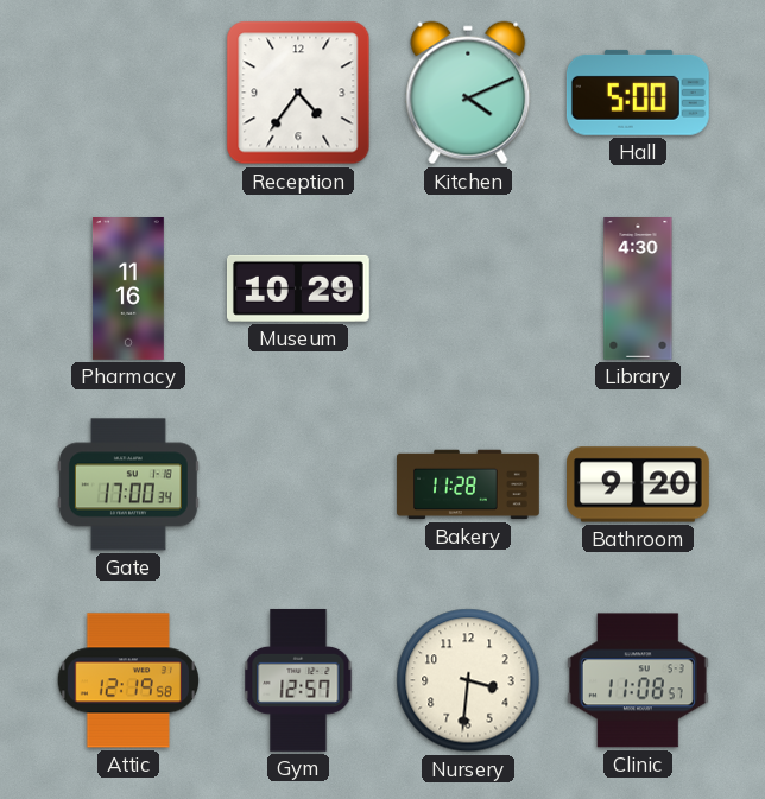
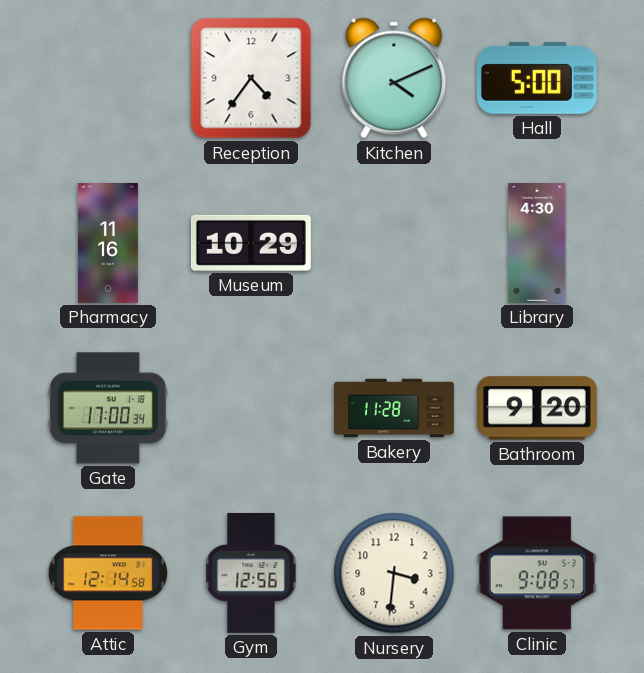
Attic: 12:19 -> 12:14 (108, 573)
Gym: 12:57 -> 12:56 (251, 573)
Clinic: 11:08 -> 9:08 (537, 573)
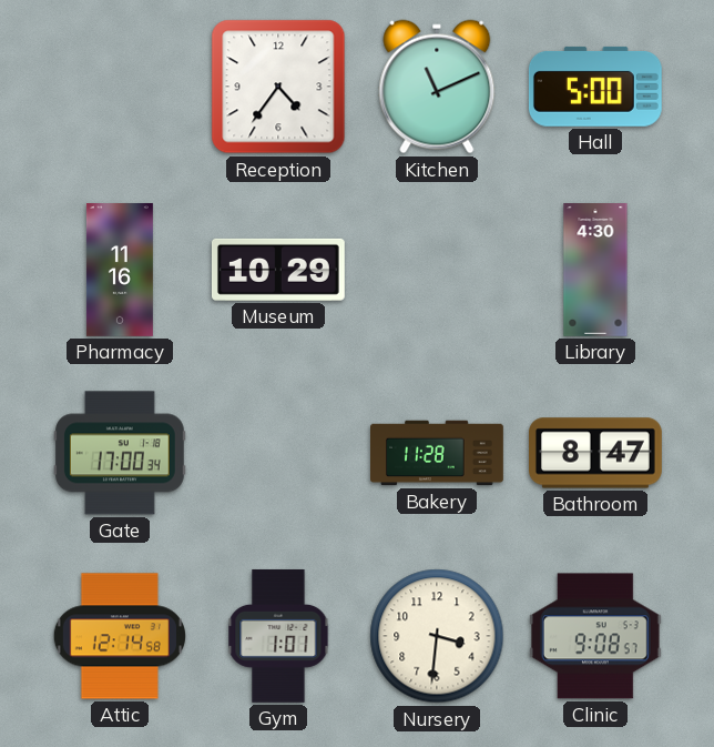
Kitchen: 4:11 -> 11:11 (437, 87)
Bathroom: 9:20 -> 8:47 (596, 453)
Gym: 12:56 -> 1:01 (278, 636)
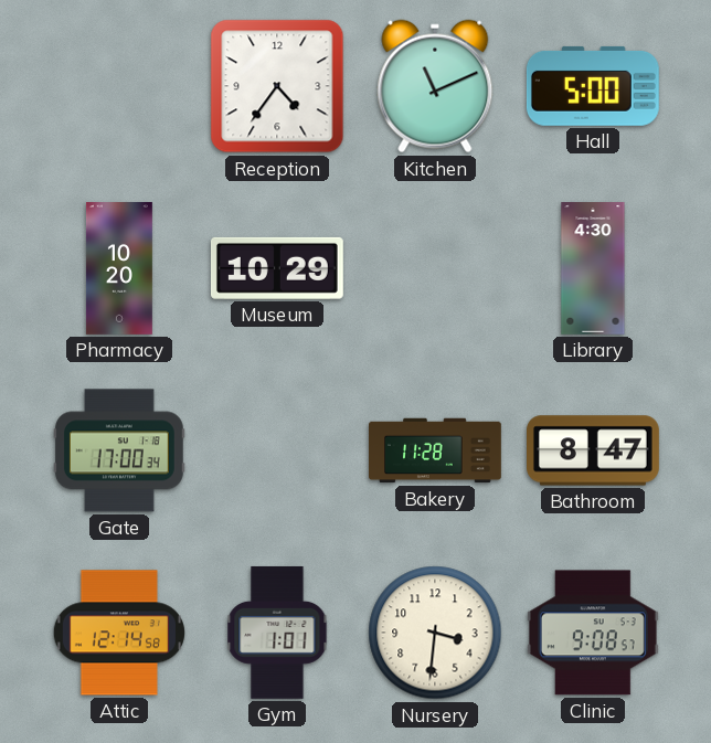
Pharmacy: 11:16 -> 10:20 (119, 269)
